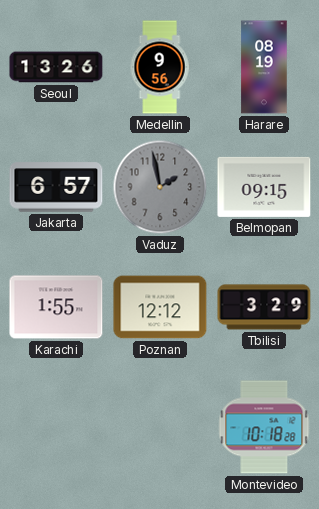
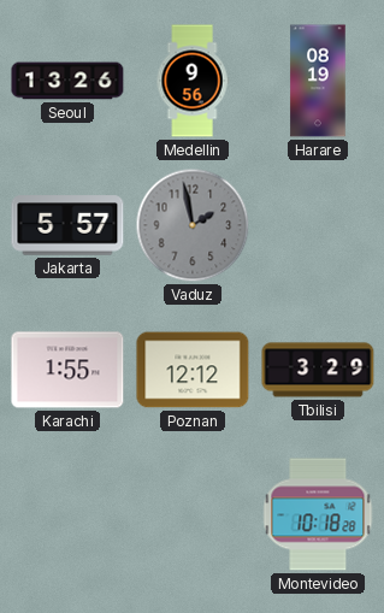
Jakarta: 6:57 -> 5:57 (67, 225)
Belmopan: 09:15 -> none (264, 187)
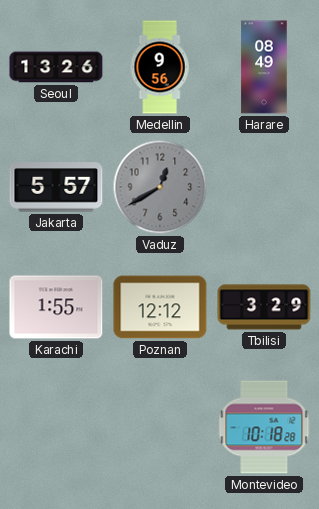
Harare: 08:19 -> 08:49 (264, 67)
Vaduz: 1:58 -> 12:40 (160, 187)
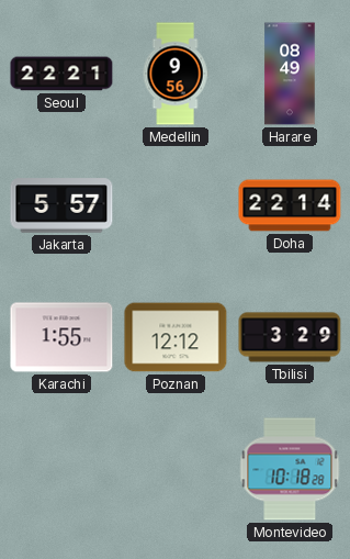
Seoul: 13:26 -> 22:21 (61, 74)
Vaduz: 12:40 -> none (160, 187)
Doha: none -> 22:14 (290, 205)
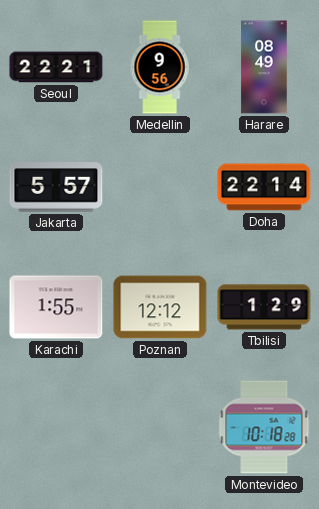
Tbilisi: 3:29 -> 1:29 (264, 307)
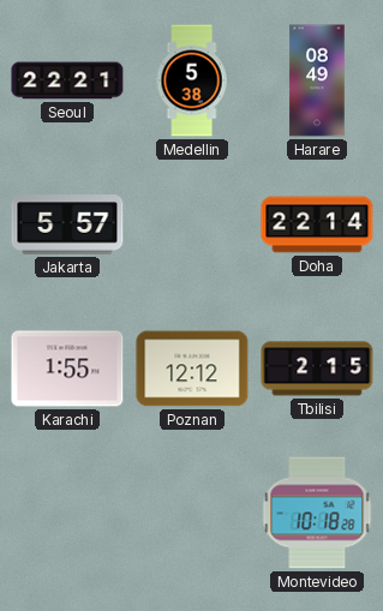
Medellin: 9:56 -> 5:38 (192, 80)
Tbilisi: 1:29 -> 2:15 (317, 369)
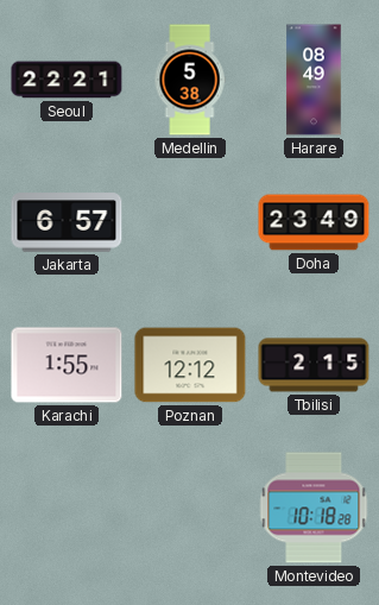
Jakarta: 5:57 -> 6:57 (67, 222)
Doha: 22:14 -> 23:49 (314, 222)
